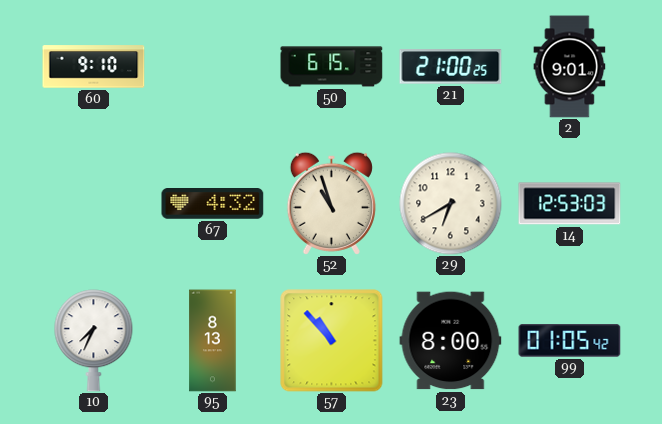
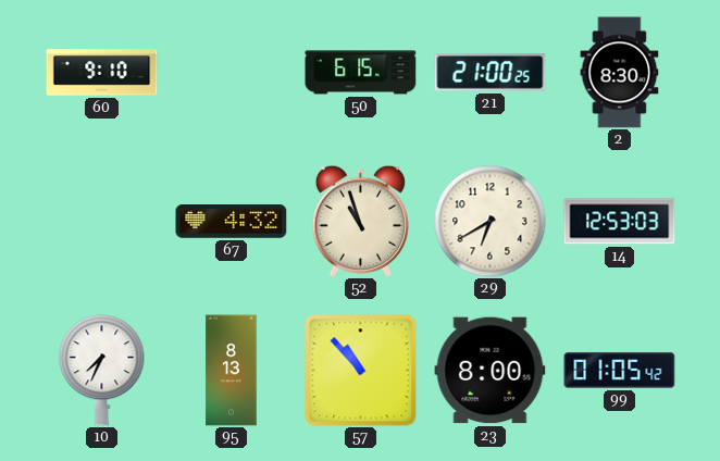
2: 9:01 -> 8:30 (620, 73)
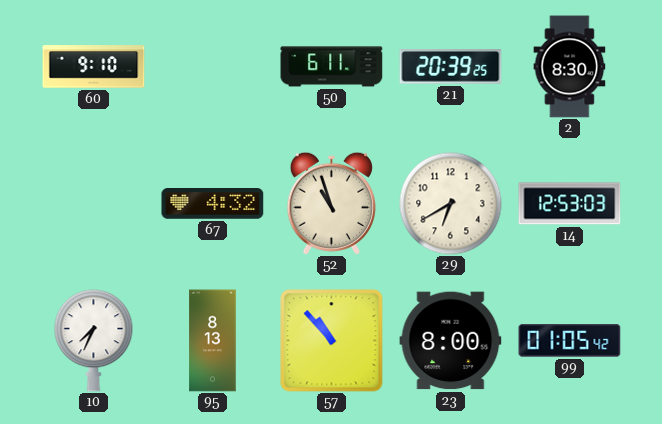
50: 6:15 -> 6:11 (332, 67)
21: 21:00 -> 20:39 (451, 67)
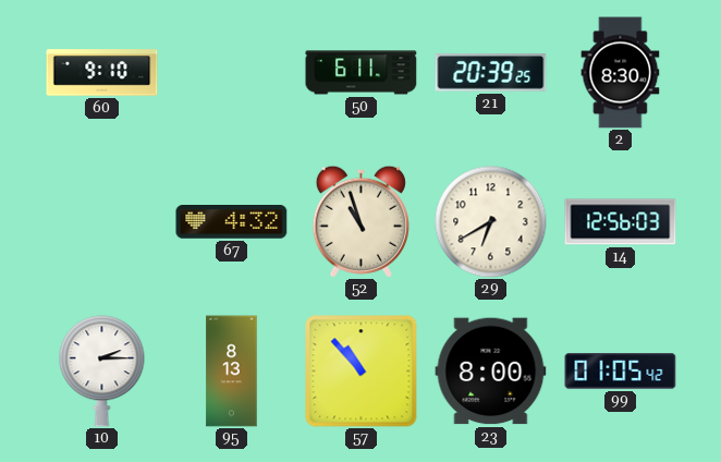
14: 12:53 -> 12:56 (621, 222)
10: 7:34 -> 2:15 (102, 372)
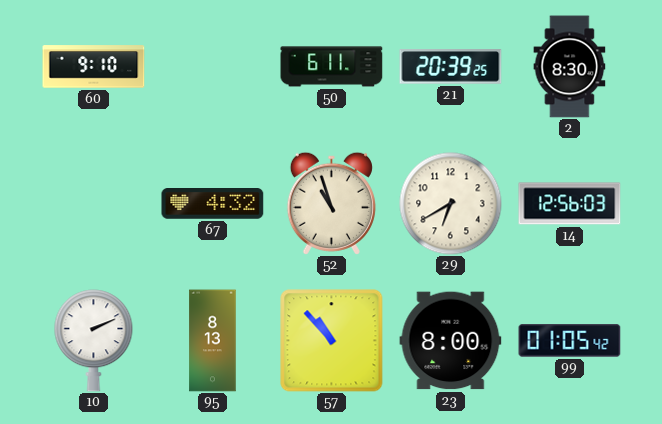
10: 2:15 -> 2:11 (94, 341)
